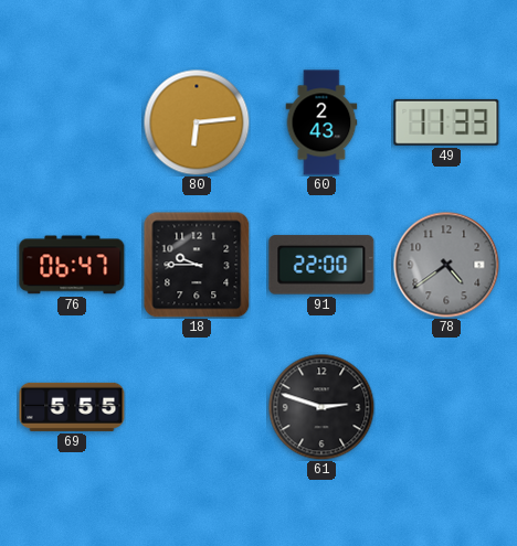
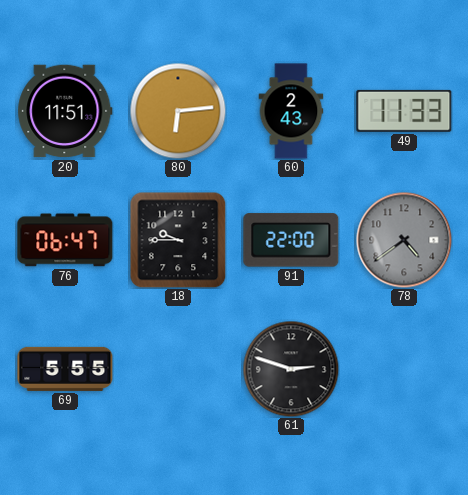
20: none -> 11:51 (65, 111)
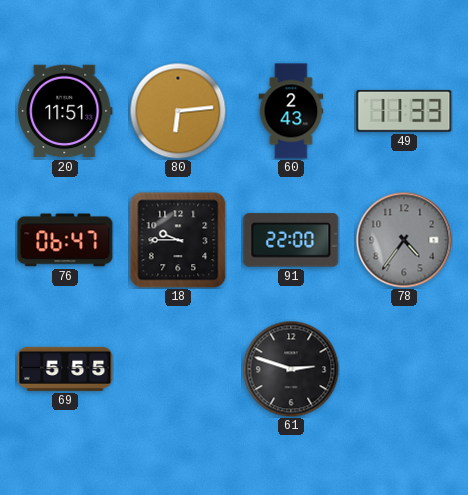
78: 4:39 -> 4:36 (404, 240)
